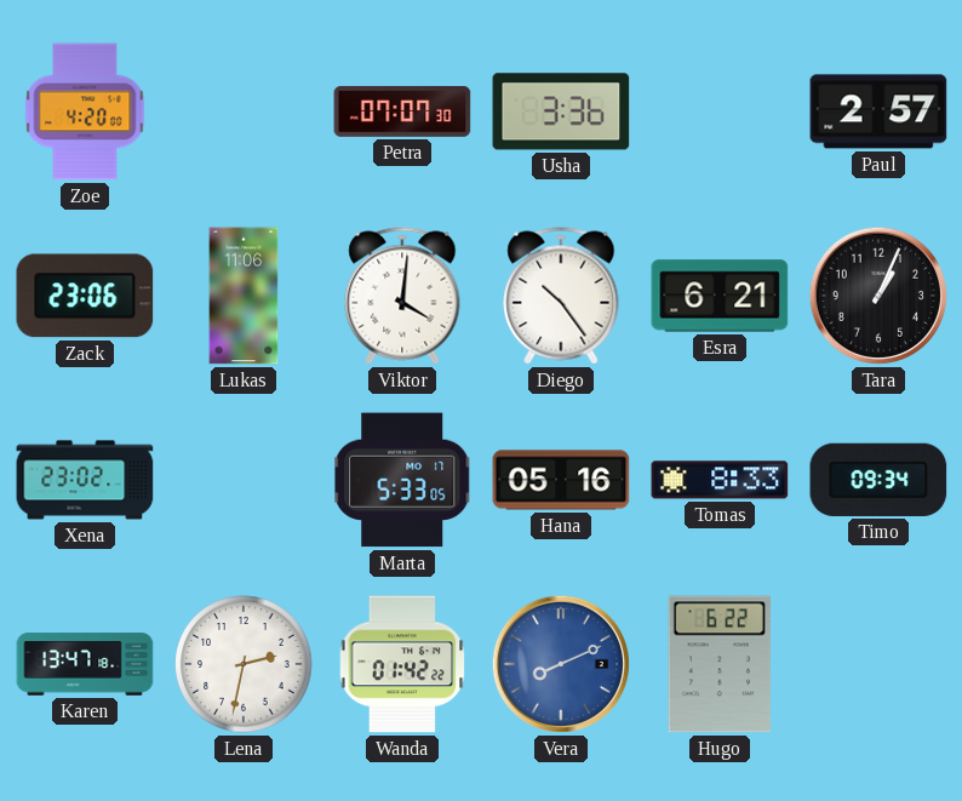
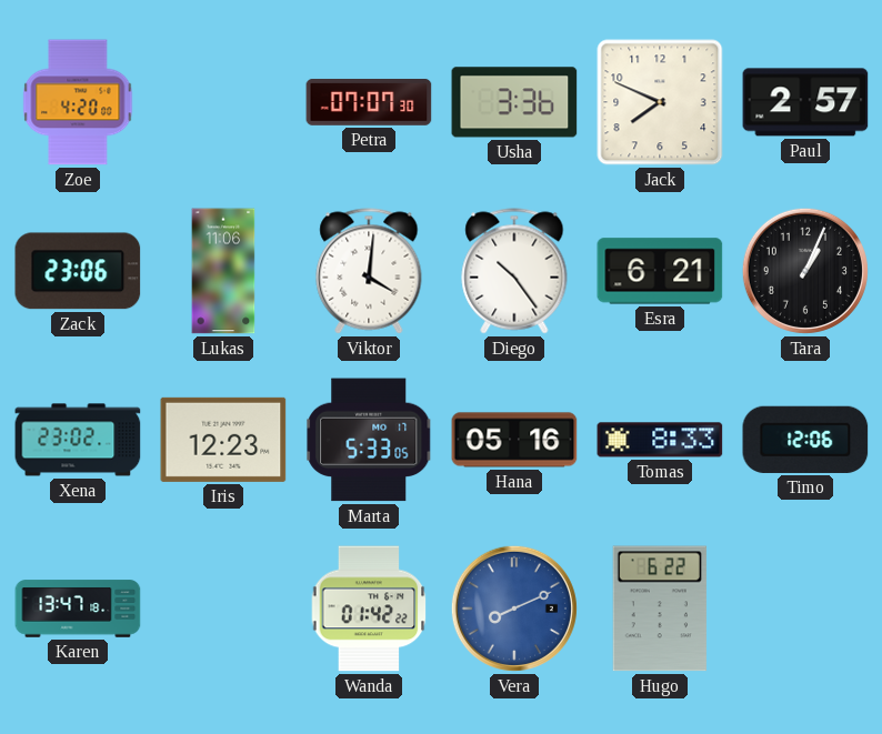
Jack: none -> 7:49 (660, 102)
Iris: none -> 12:23 (223, 440)
Timo: 09:34 -> 12:06 (805, 440)
Lena: 2:32 -> none (244, 664)
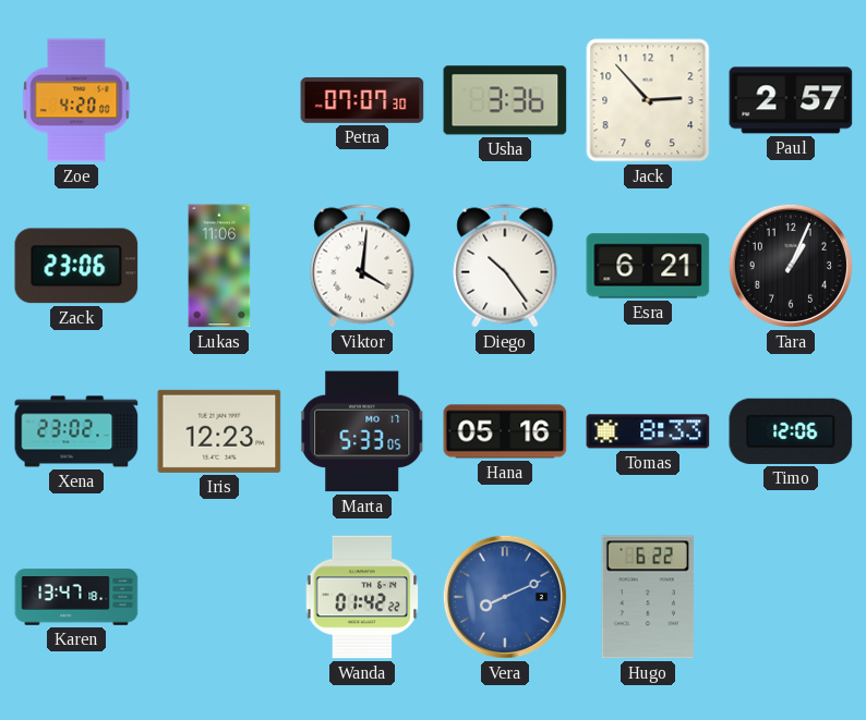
Jack: 7:49 -> 2:53 (648, 100)
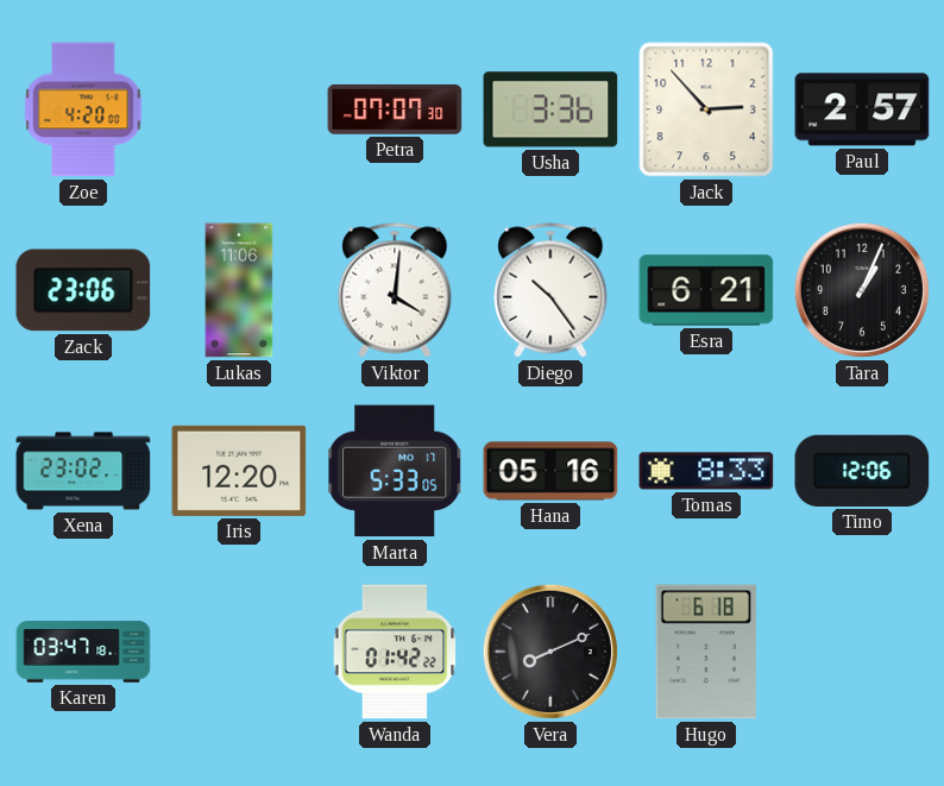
Iris: 12:23 -> 12:20 (239, 471)
Karen: 13:47 -> 03:47 (83, 652)
Vera dial: blue -> black (550, 652)
Hugo: 6:22 -> 6:18 (706, 652)
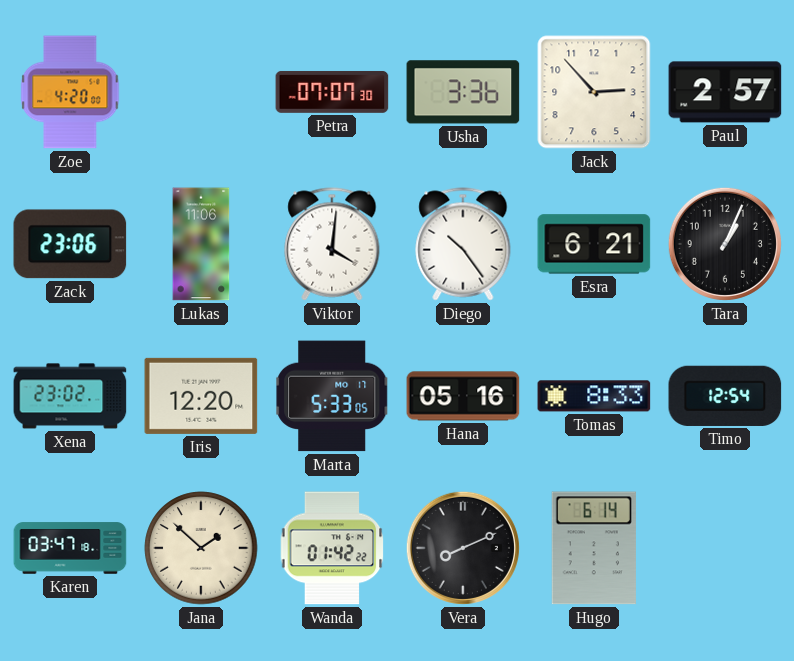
Timo: 12:06 -> 12:54 (725, 396)
Jana: none -> 1:52 (201, 548)
Hugo: 6:18 -> 6:14 (594, 548)
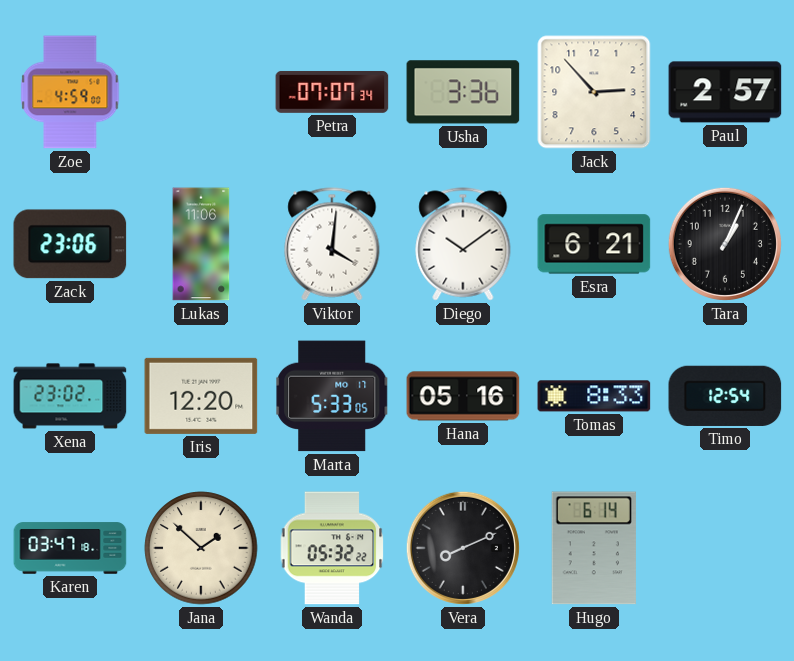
Zoe: 4:20 -> 4:59 (70, 92)
Petra: 07:07:30 -> 07:07:34 (332, 92)
Diego: 10:24 -> 10:09 (463, 244)
Wanda: 01:42 -> 05:32 (332, 548)
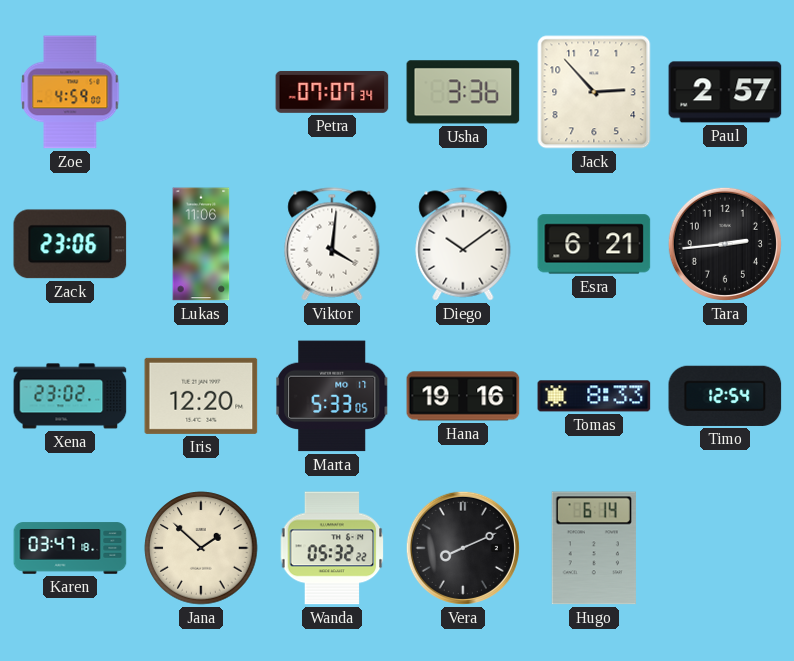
Tara: 1:04 -> 2:44 (725, 244)
Hana: 05:16 -> 19:16 (463, 396)
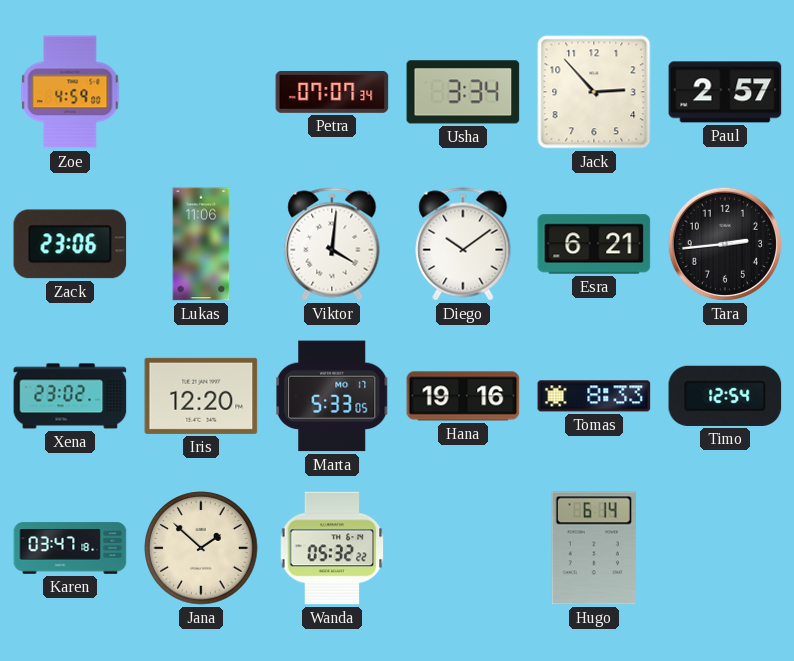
Usha: 3:36 -> 3:34 (463, 92)
Vera: 8:11 -> none (463, 548)
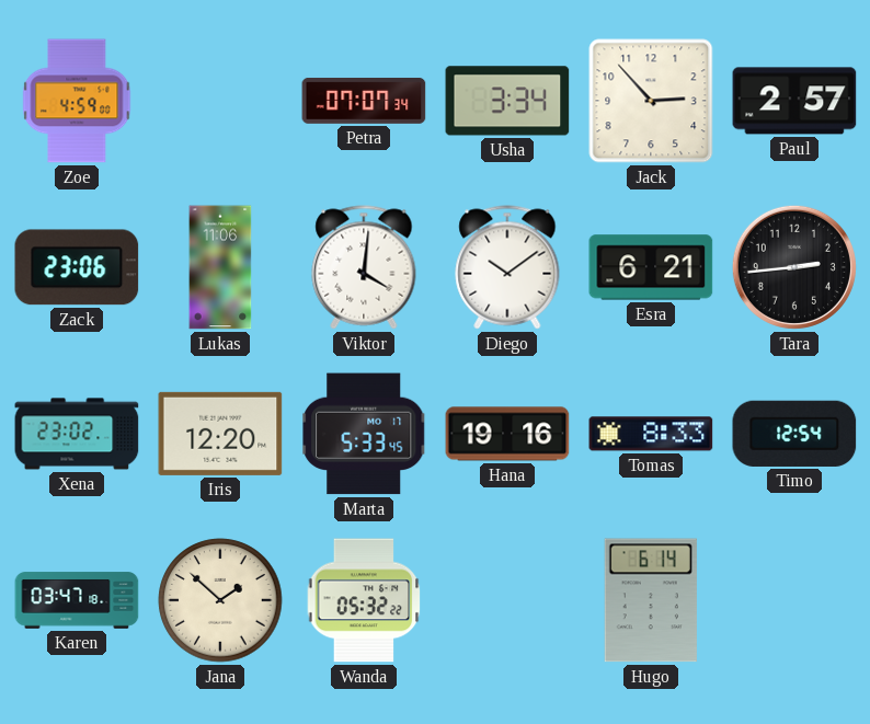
Marta: 5:33:05 -> 5:33:45 (364, 434)
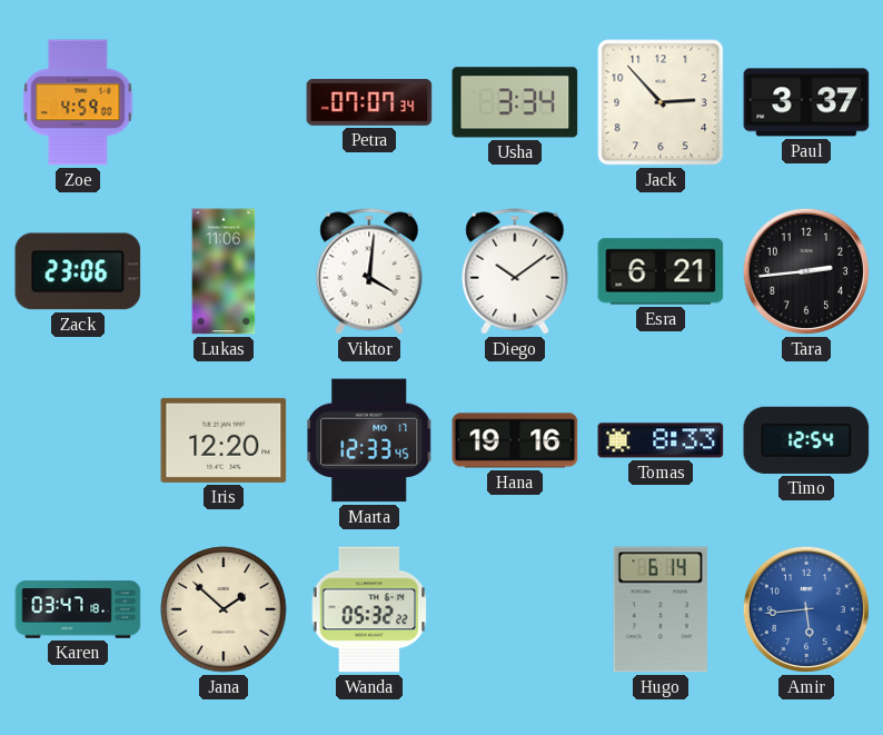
Paul: 2:57 -> 3:37 (806, 102)
Xena: 23:02 -> none (77, 434)
Marta: 5:33 -> 12:33 (369, 440)
Amir: none -> 5:44 (806, 609)
